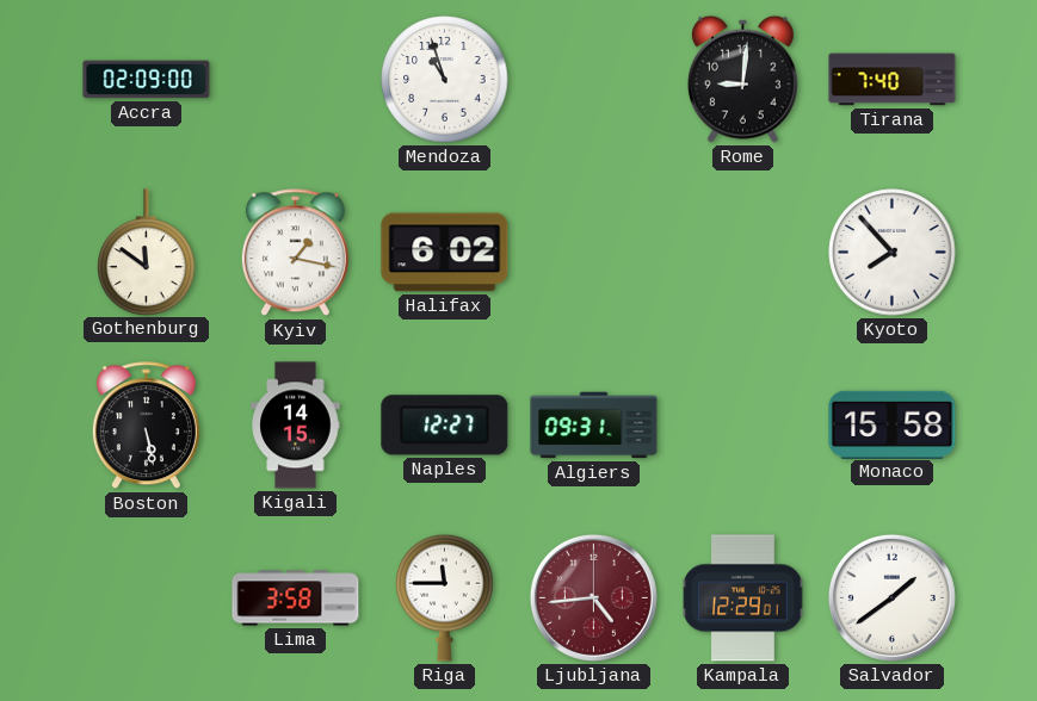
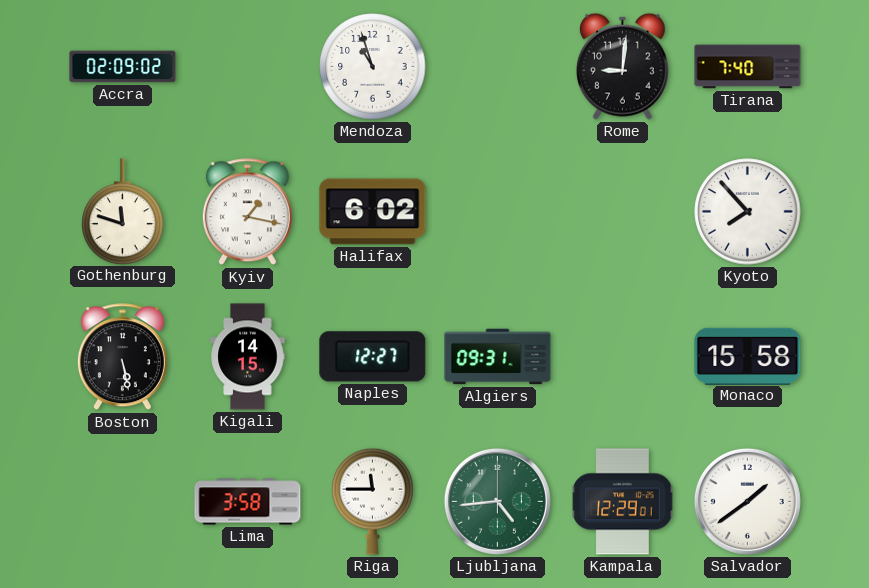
Accra: 02:09:00 -> 02:09:02 (123, 67)
Gothenburg: 11:51 -> 11:48 (123, 211)
Ljubljana dial: burgundy -> green (497, 501)
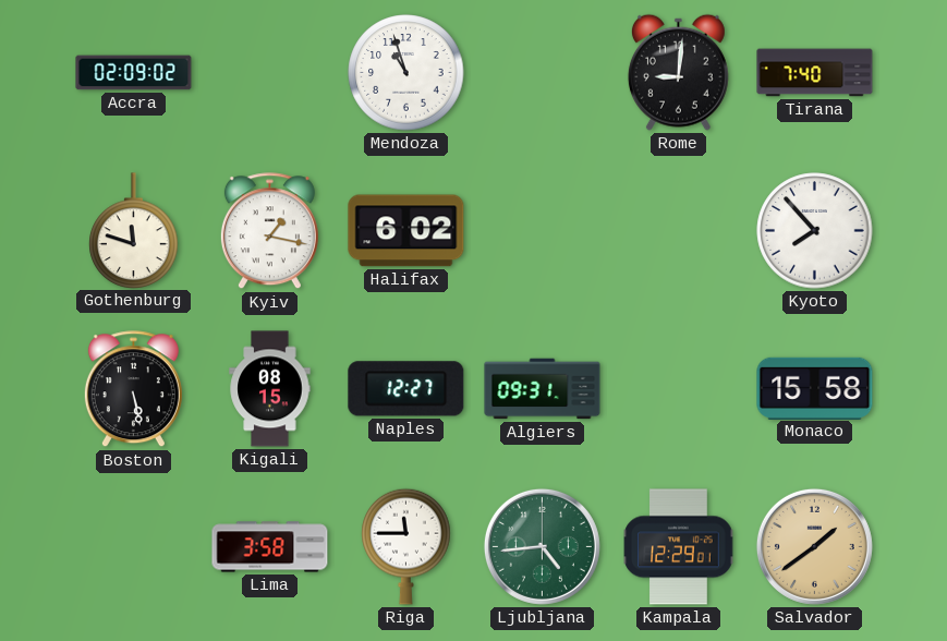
Kigali: 14:15 -> 08:15 (270, 389)
Salvador dial: white -> champagne (814, 546)
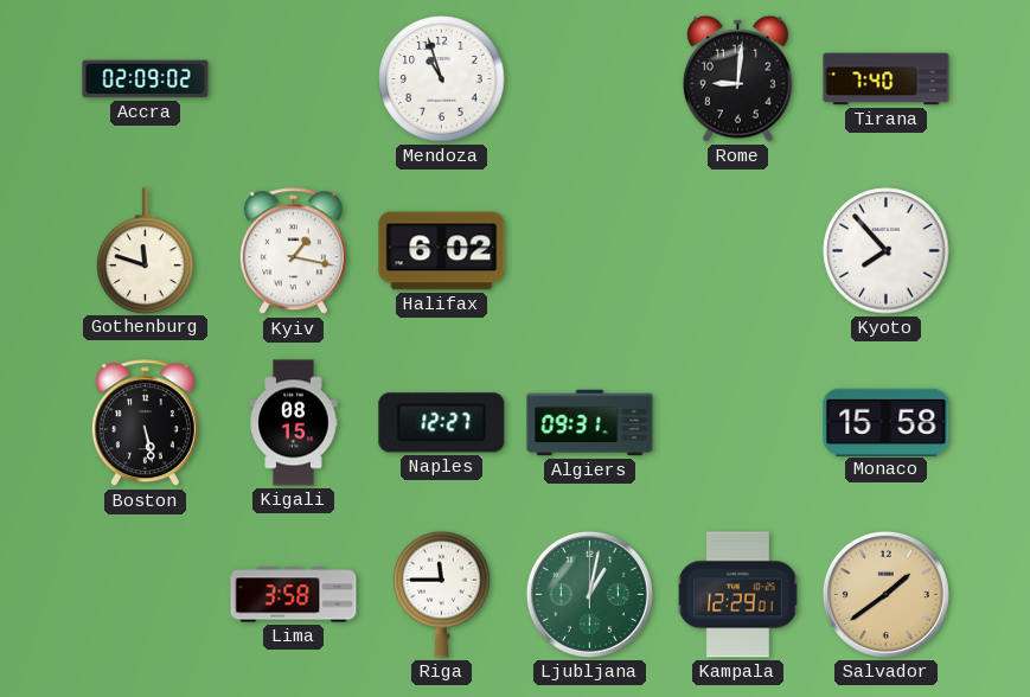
Ljubljana: 4:44 -> 1:02 (589, 594)
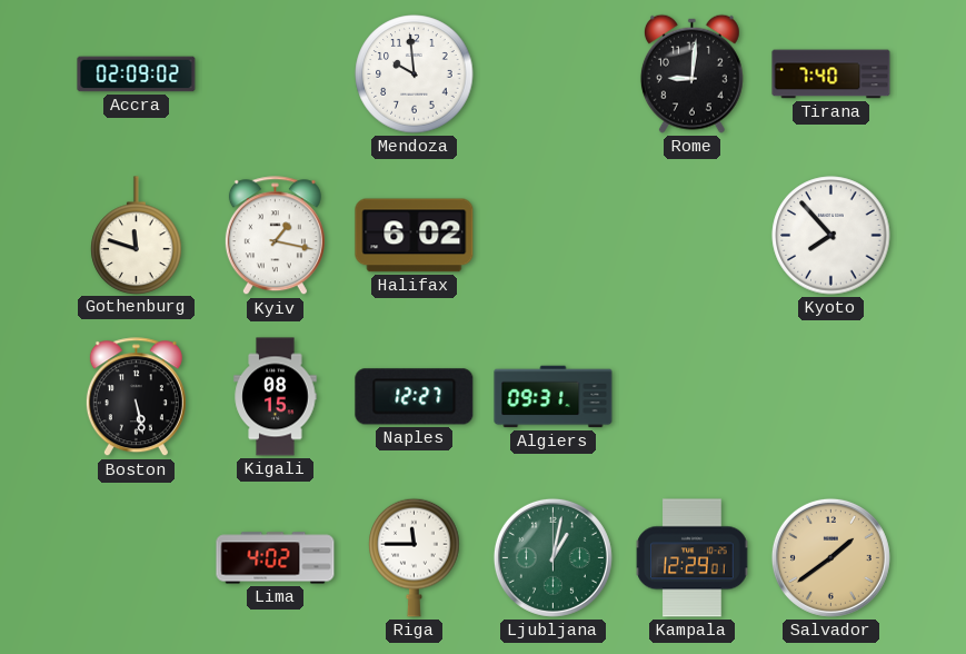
Mendoza: 10:57 -> 9:59 (415, 75)
Monaco: 15:58 -> none (887, 422)
Lima: 3:58 -> 4:02 (276, 558)
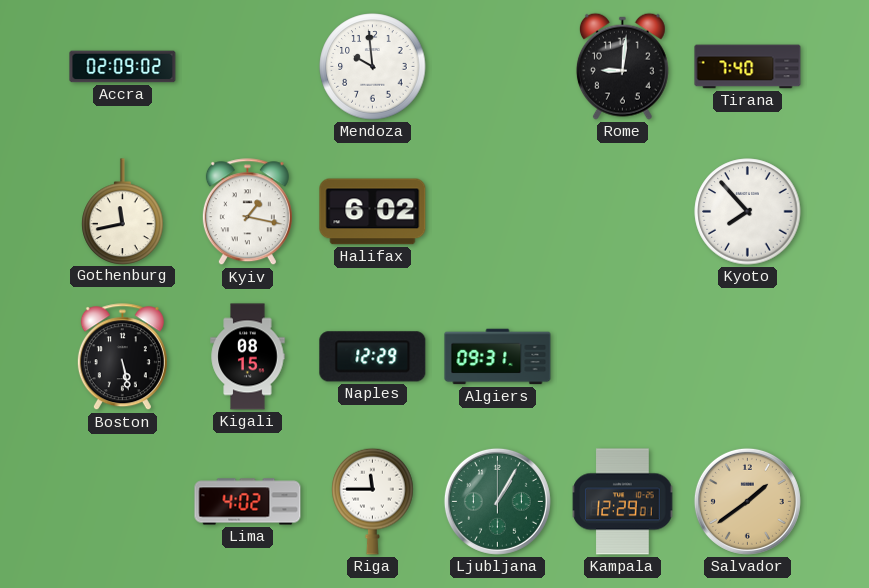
Gothenburg: 11:48 -> 11:43 (123, 211)
Naples: 12:27 -> 12:29 (373, 357)
Ljubljana: 1:02 -> 1:05 (497, 501)
